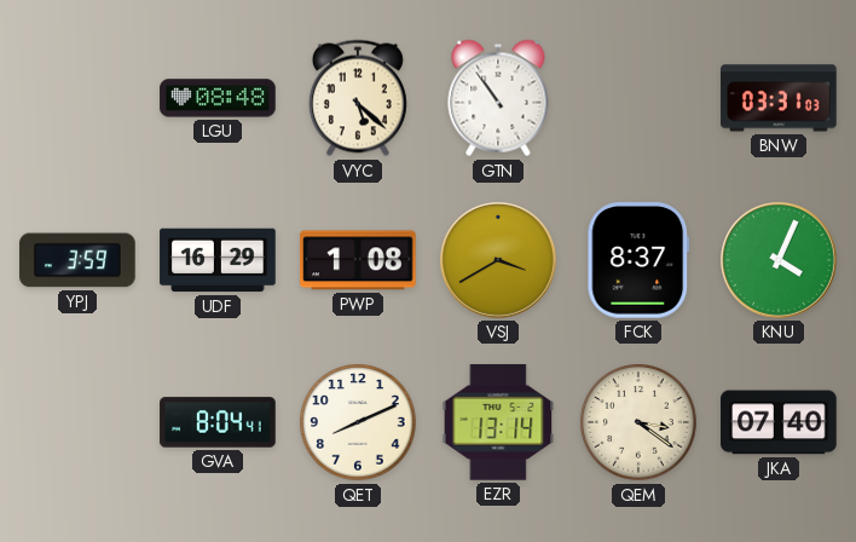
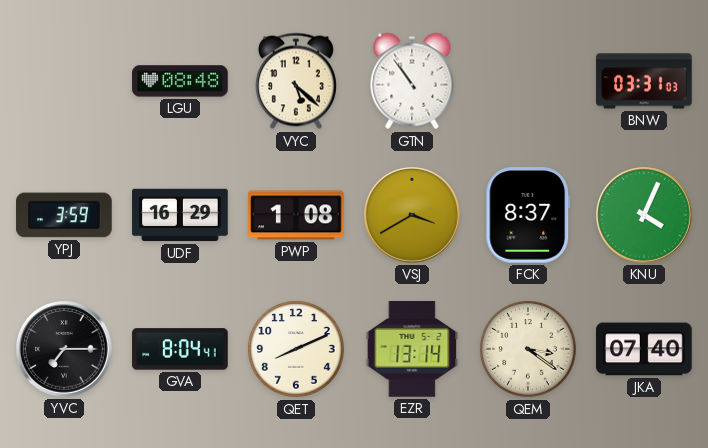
YVC: none -> 7:15 (65, 350)
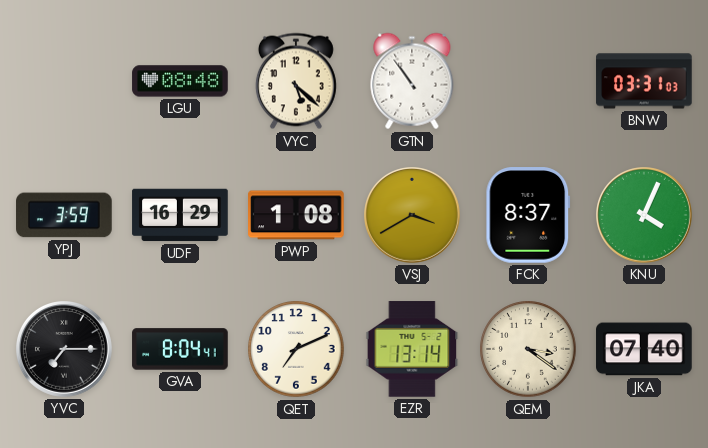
QET: 8:11 -> 7:11 (296, 349)
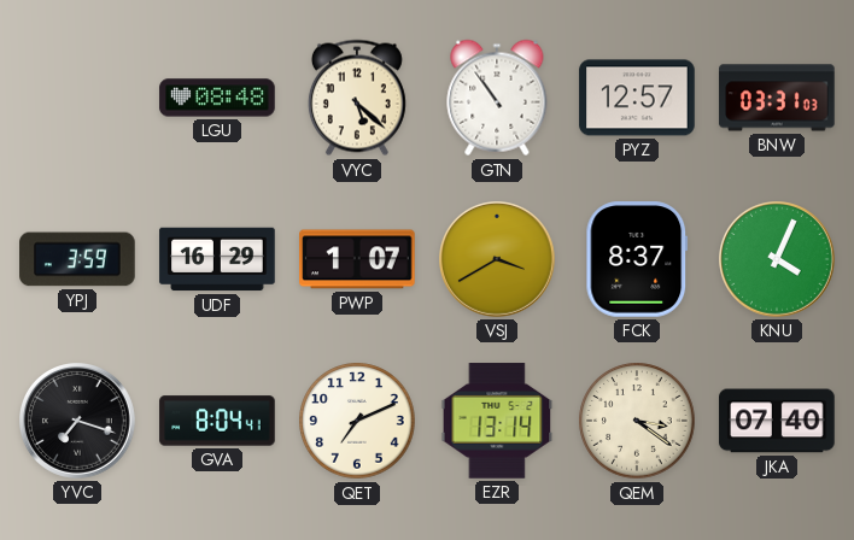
PYZ: none -> 12:57 (637, 98)
PWP: 1:08 -> 1:07 (357, 259)
YVC: 7:15 -> 7:18 (78, 422)
